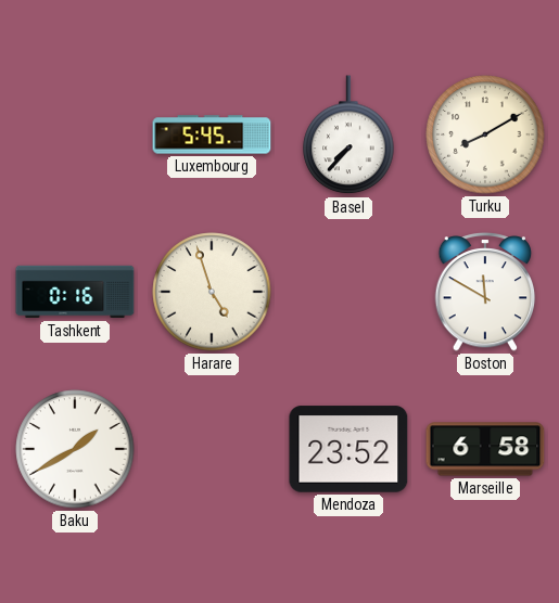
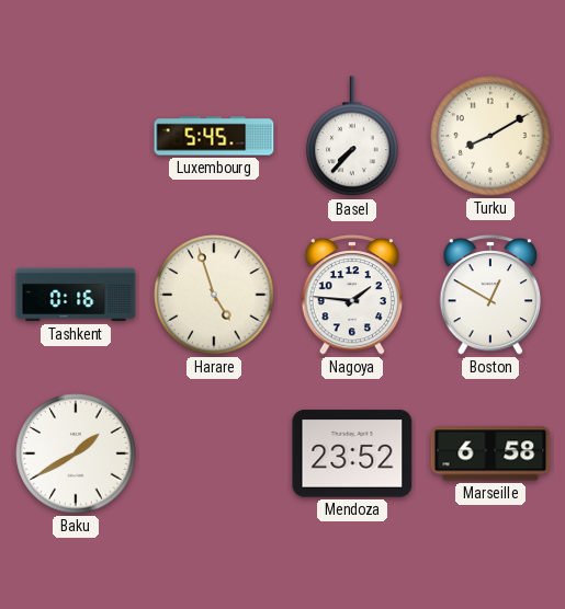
Nagoya: none -> 1:46 (352, 295)
Boston: 11:50 -> 12:50 (490, 295)
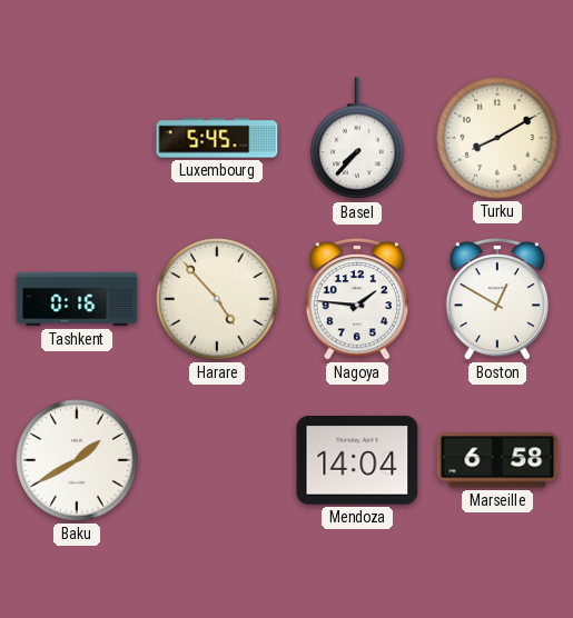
Harare: 4:57 -> 4:53 (217, 299)
Mendoza: 23:52 -> 14:04 (357, 460)
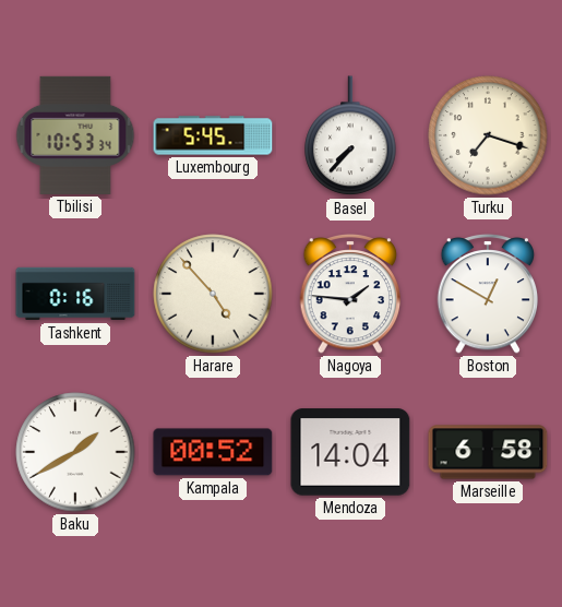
Tbilisi: none -> 10:53 (75, 135)
Turku: 8:10 -> 7:18 (488, 135)
Kampala: none -> 00:52 (213, 452)
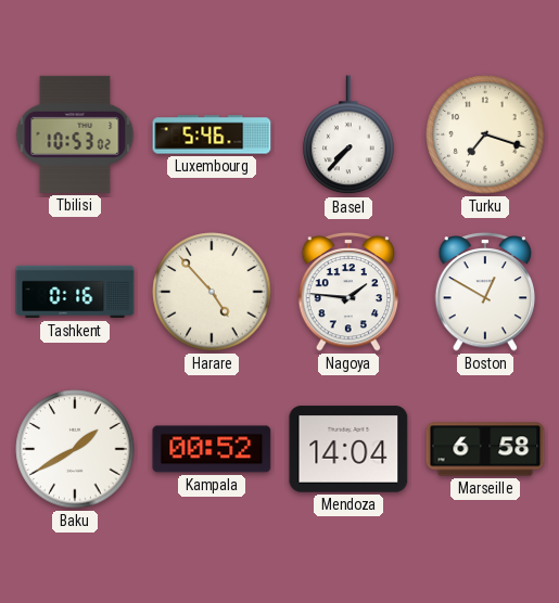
Tbilisi: 10:53:34 -> 10:53:02 (75, 134)
Luxembourg: 5:45 -> 5:46 (212, 134)
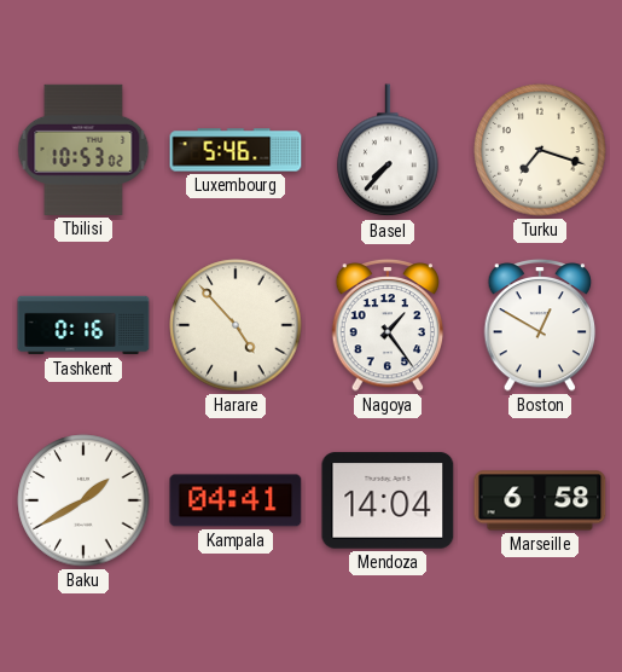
Nagoya: 1:46 -> 1:24 (388, 325)
Kampala: 00:52 -> 04:41 (236, 500)
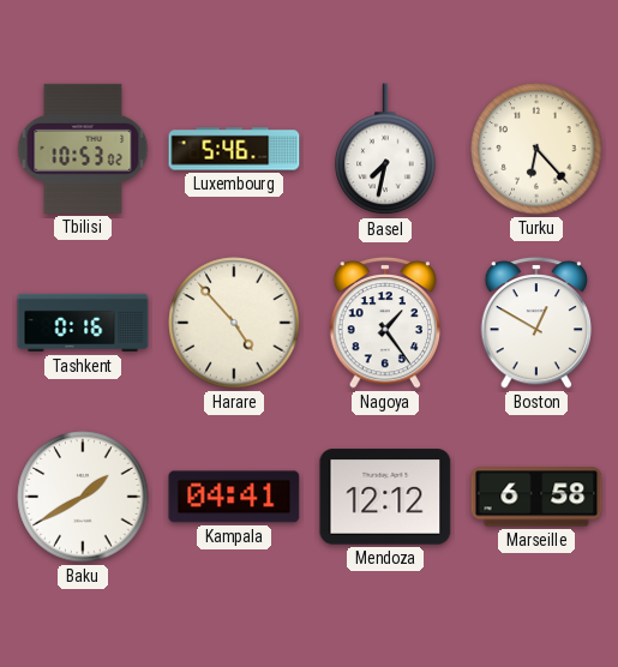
Basel: 7:37 -> 7:32 (385, 150)
Turku: 7:18 -> 6:23 (536, 149)
Mendoza: 14:04 -> 12:12 (385, 497)
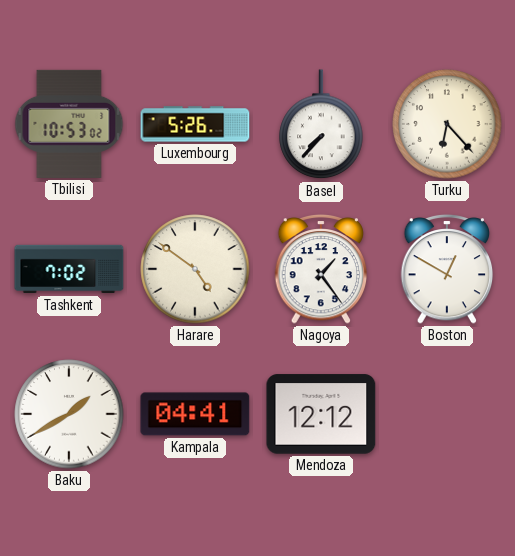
Luxembourg: 5:46 -> 5:26 (195, 124)
Basel: 7:32 -> 7:37 (321, 125)
Tashkent: 0:16 -> 7:02 (69, 269)
Harare: 4:53 -> 4:51 (195, 269)
Marseille: 6:58 -> none (536, 497)
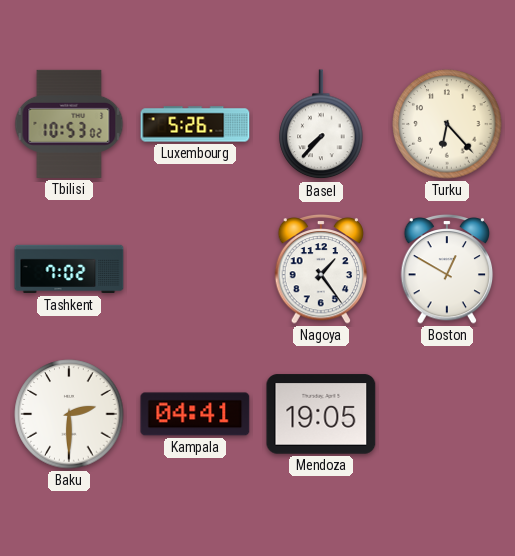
Harare: 4:51 -> none (195, 269)
Baku: 1:40 -> 2:30 (69, 414)
Mendoza: 12:12 -> 19:05 (321, 414)
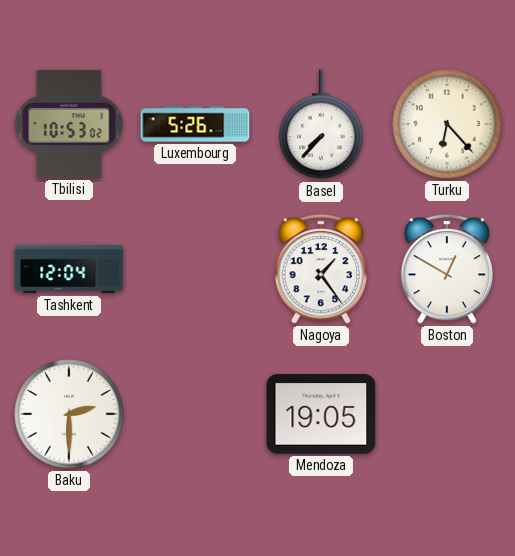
Tashkent: 7:02 -> 12:04 (69, 269)
Kampala: 04:41 -> none (195, 414)
